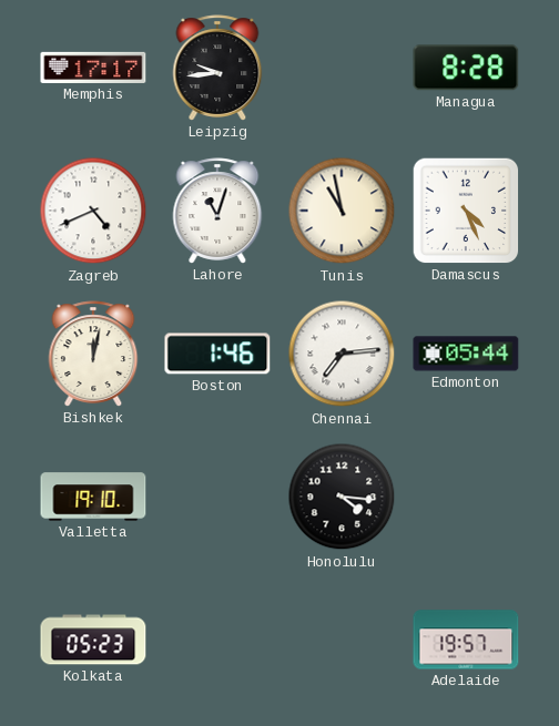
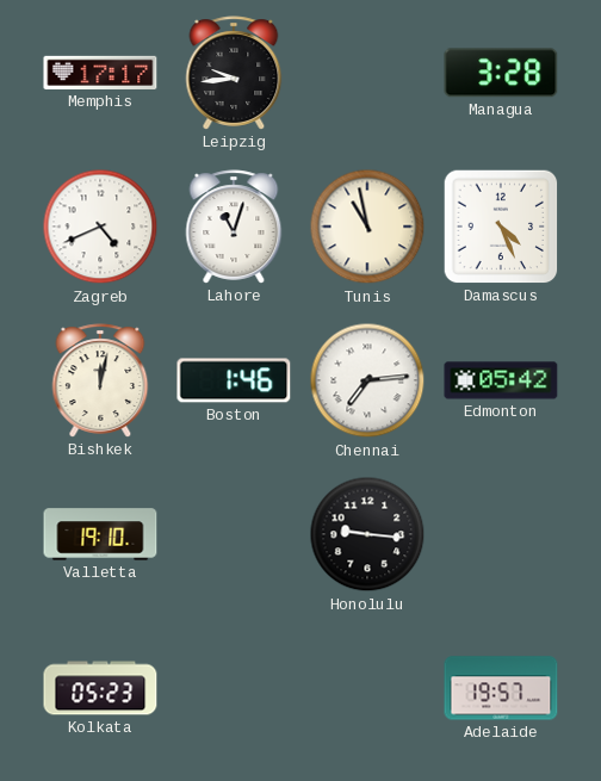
Managua: 8:28 -> 3:28 (501, 73)
Edmonton: 05:44 -> 05:42 (501, 380)
Honolulu: 4:16 -> 9:16 (367, 534)
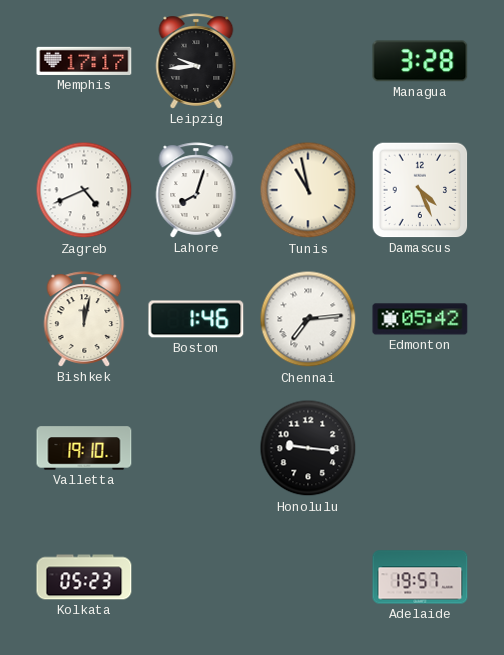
Lahore: 11:03 -> 8:03 (196, 190)
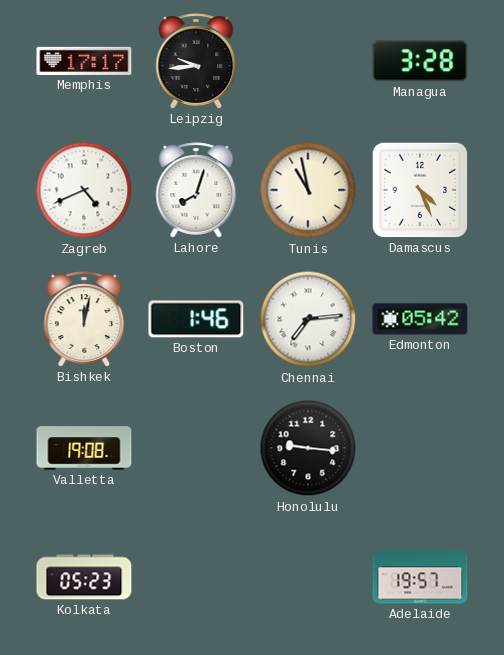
Valletta: 19:10 -> 19:08 (84, 448)
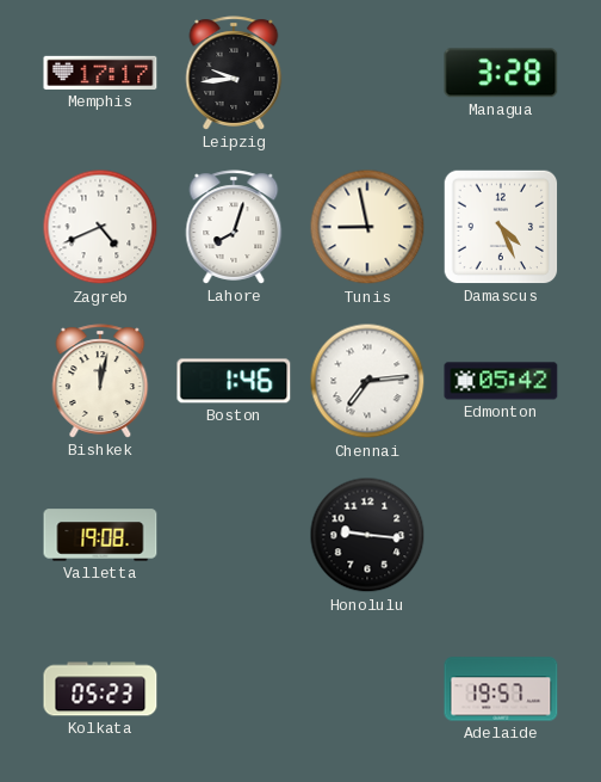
Tunis: 10:58 -> 8:58 (367, 227)
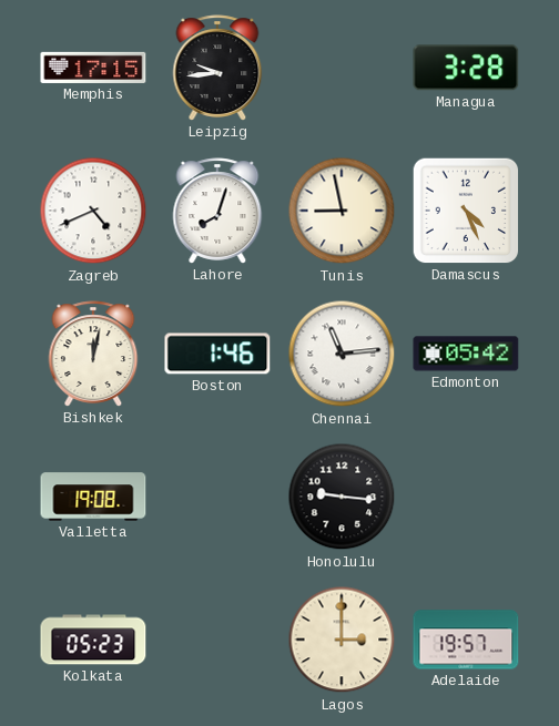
Memphis: 17:17 -> 17:15 (93, 68)
Chennai: 7:14 -> 11:14 (342, 354)
Lagos: none -> 3:00 (342, 640)
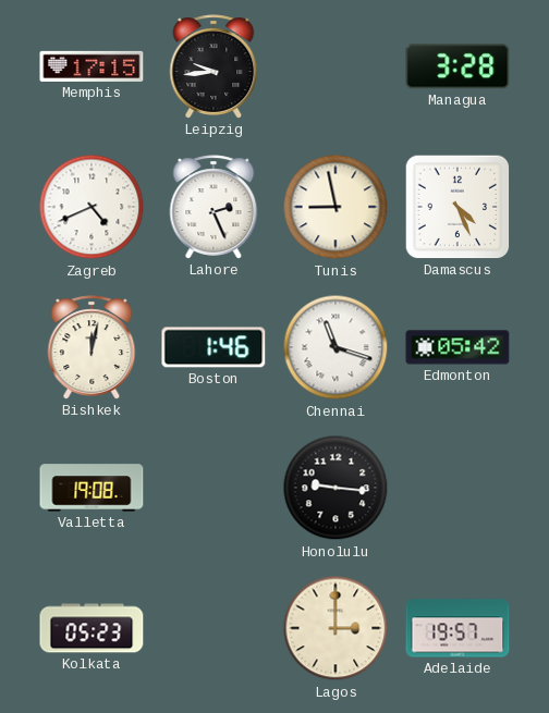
Lahore: 8:03 -> 2:26 (213, 207)
Chennai: 11:14 -> 11:18 (335, 347)
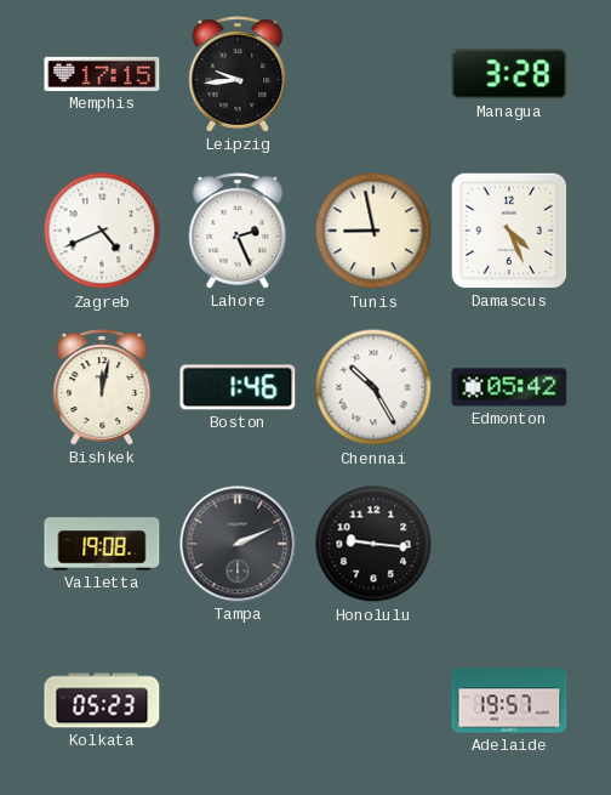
Chennai: 11:18 -> 10:25 (373, 387)
Tampa: none -> 2:11 (238, 544)
Lagos: 3:00 -> none (335, 628)
